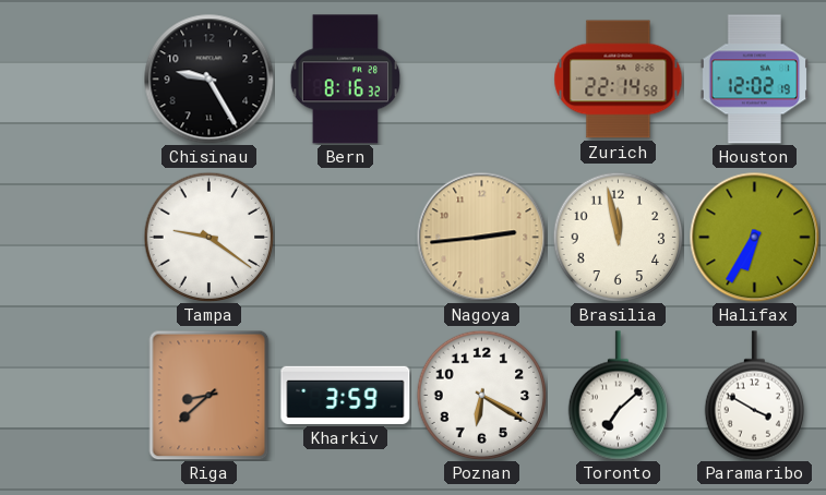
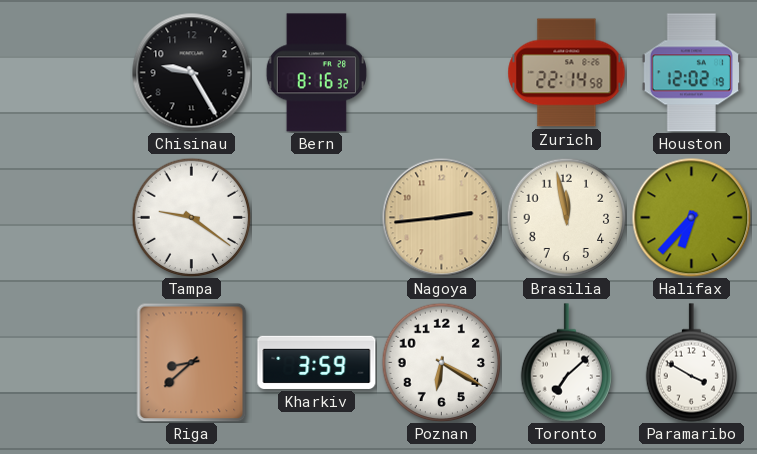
Halifax: 6:35 -> 6:37 (692, 218)
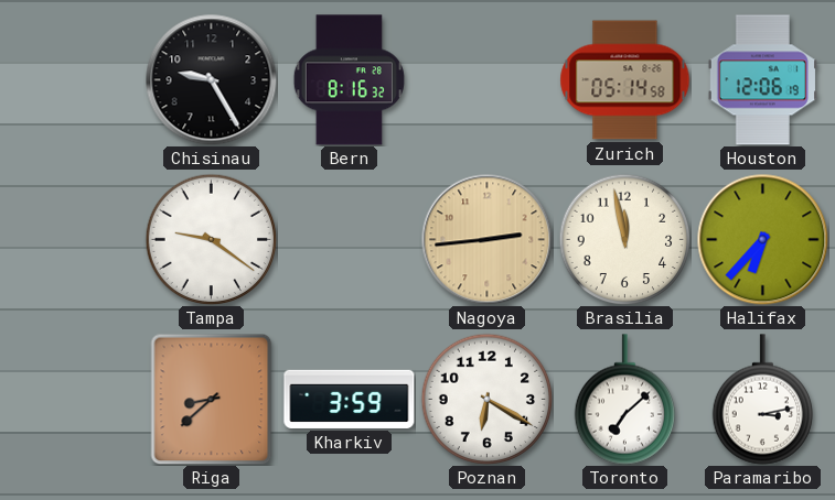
Zurich: 22:14 -> 05:14 (625, 80)
Houston: 12:02 -> 12:06 (762, 80)
Paramaribo: 3:50 -> 3:13 (762, 400)
